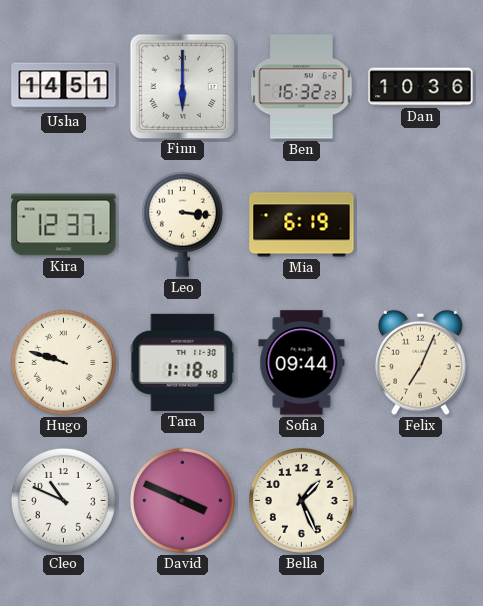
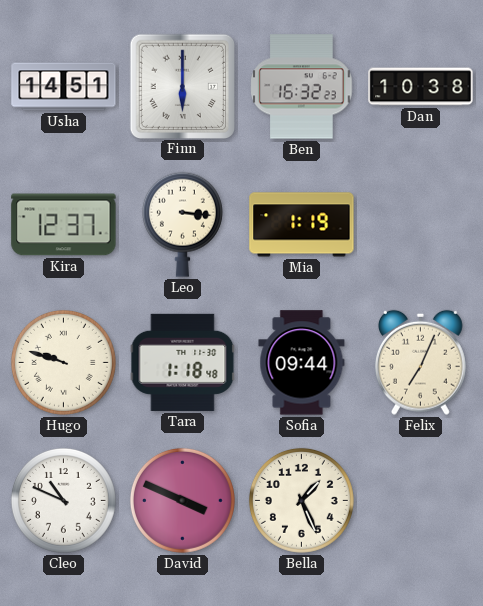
Dan: 10:36 -> 10:38 (421, 87)
Mia: 6:19 -> 1:19 (302, 225)
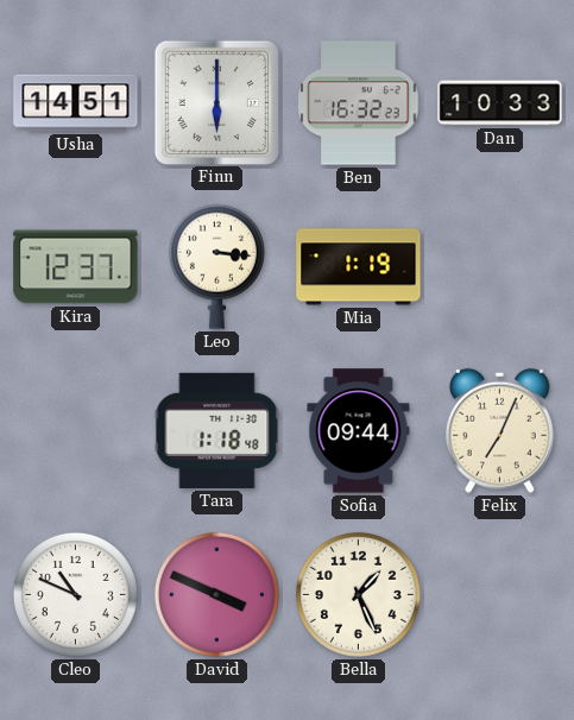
Dan: 10:38 -> 10:33 (500, 103)
Hugo: 9:48 -> none (63, 362)
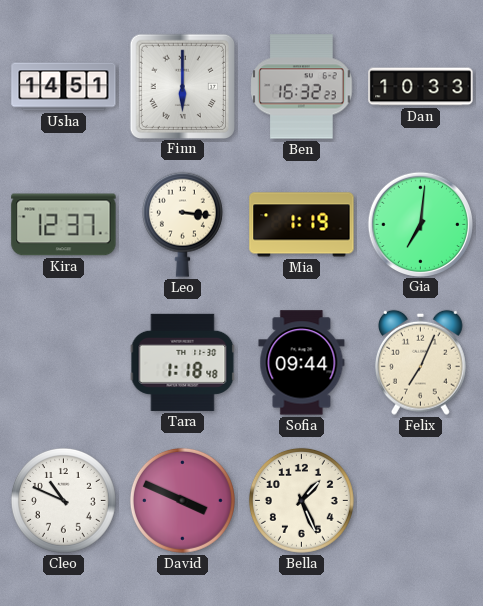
Gia: none -> 7:01 (420, 224)
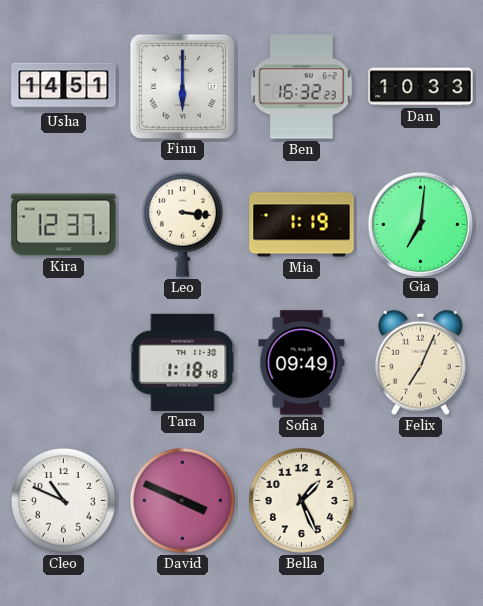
Sofia: 09:44 -> 09:49 (302, 363)
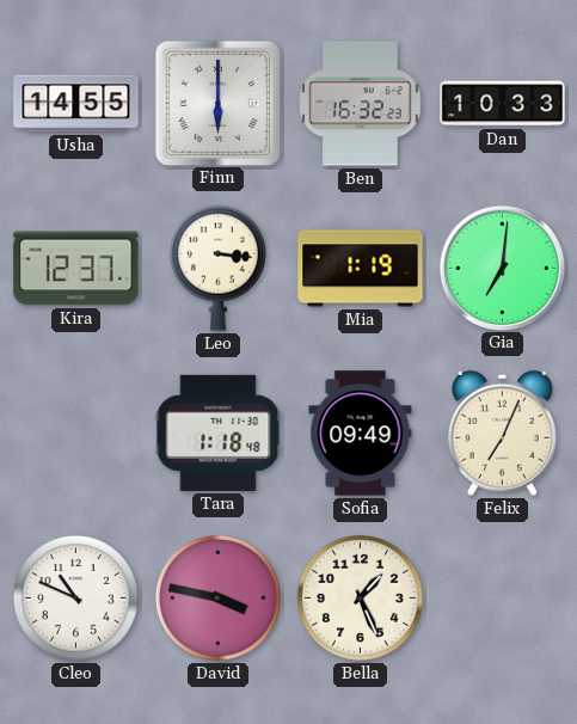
Usha: 14:51 -> 14:55 (76, 104)
David: 3:49 -> 3:47 (217, 597)
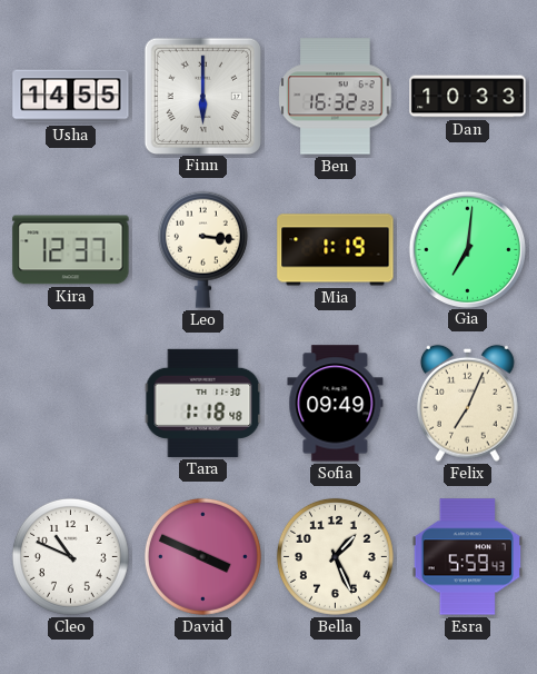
David: 3:47 -> 3:49 (202, 556)
Esra: none -> 5:59 (468, 557)
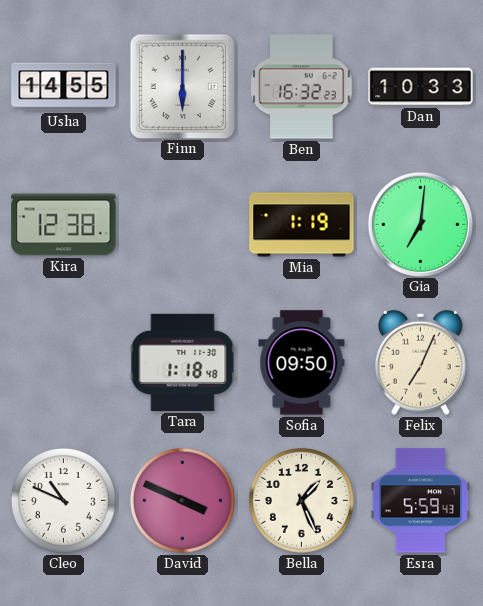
Kira: 12:37 -> 12:38 (64, 225)
Leo: 3:16 -> none (202, 249)
Sofia: 09:49 -> 09:50 (302, 363)
